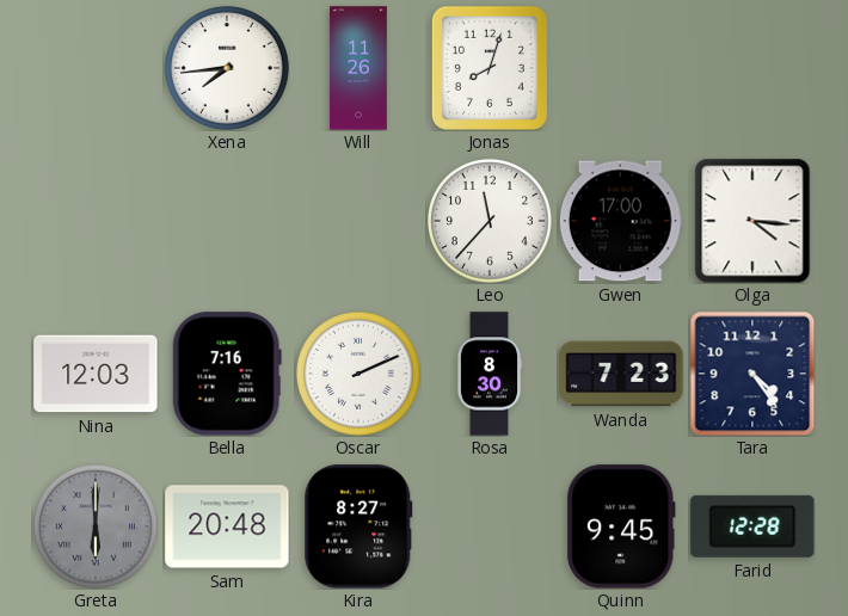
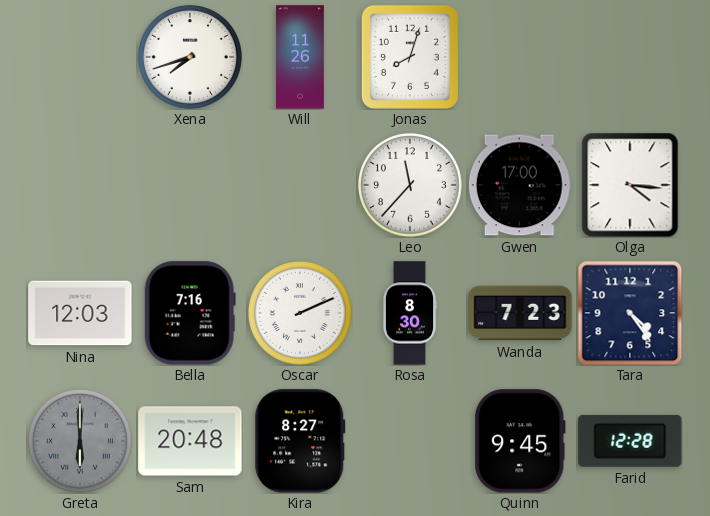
Xena: 7:44 -> 7:42 (190, 57)
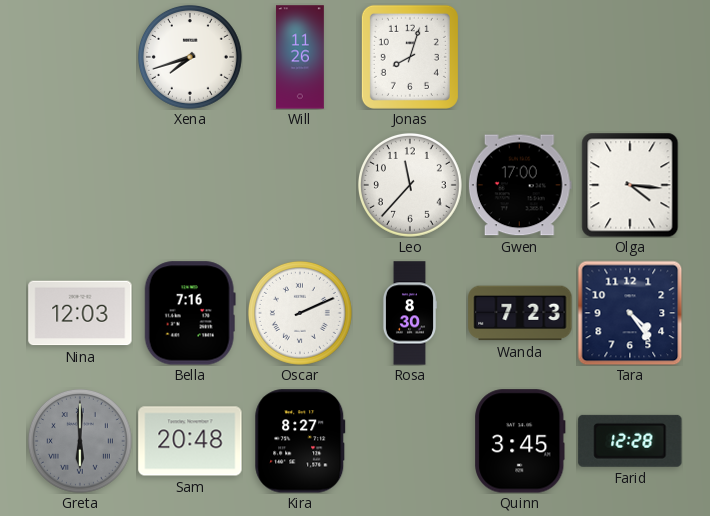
Quinn: 9:45 -> 3:45 (520, 441)
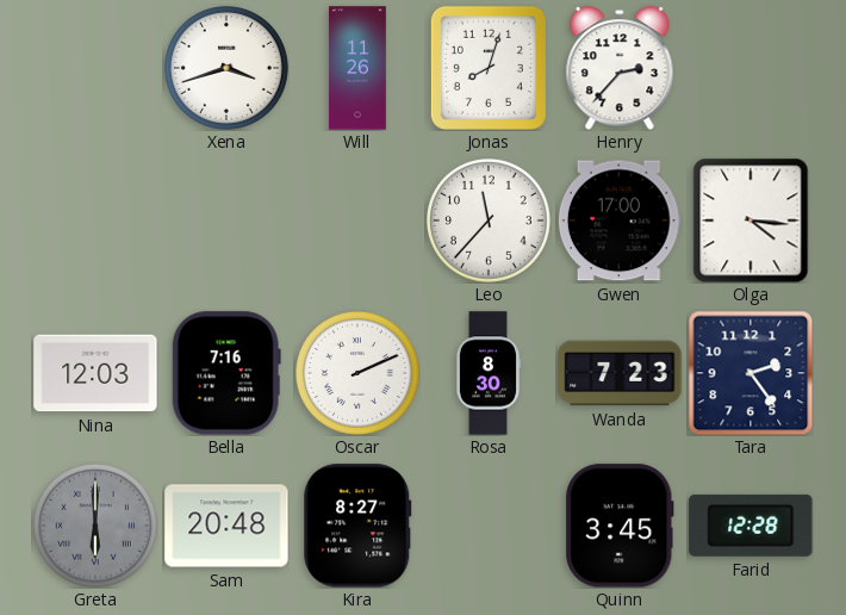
Xena: 7:42 -> 3:42 (226, 68)
Henry: none -> 2:37 (620, 68)
Tara: 4:24 -> 2:24 (751, 373)
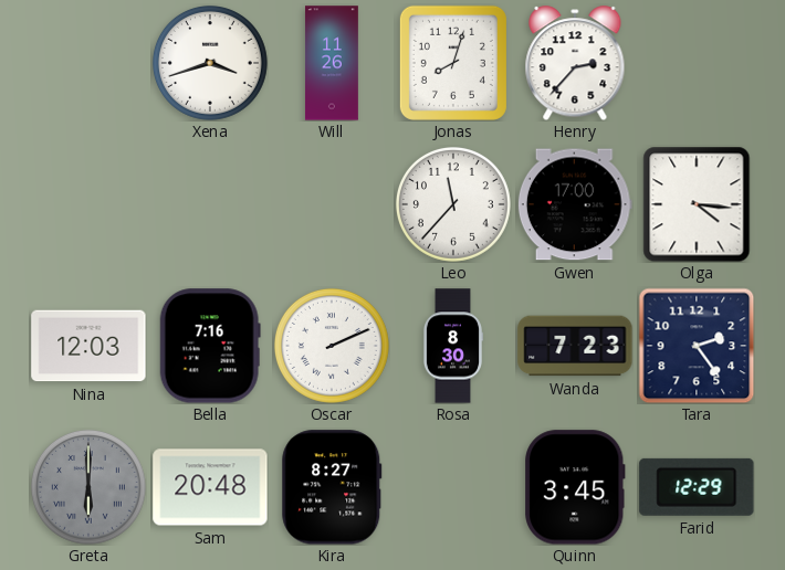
Farid: 12:28 -> 12:29 (697, 487)
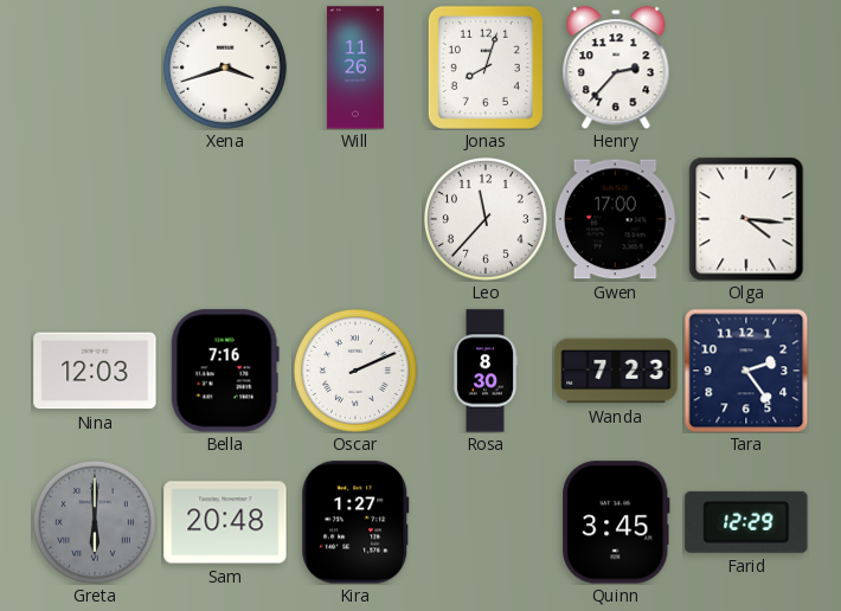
Kira: 8:27 -> 1:27 (355, 522)
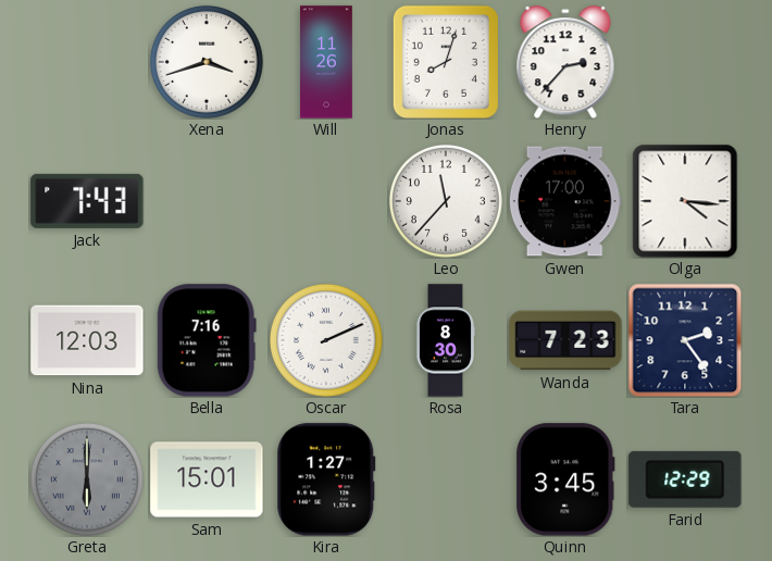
Jack: none -> 7:43 (87, 201)
Sam: 20:48 -> 15:01 (207, 479)
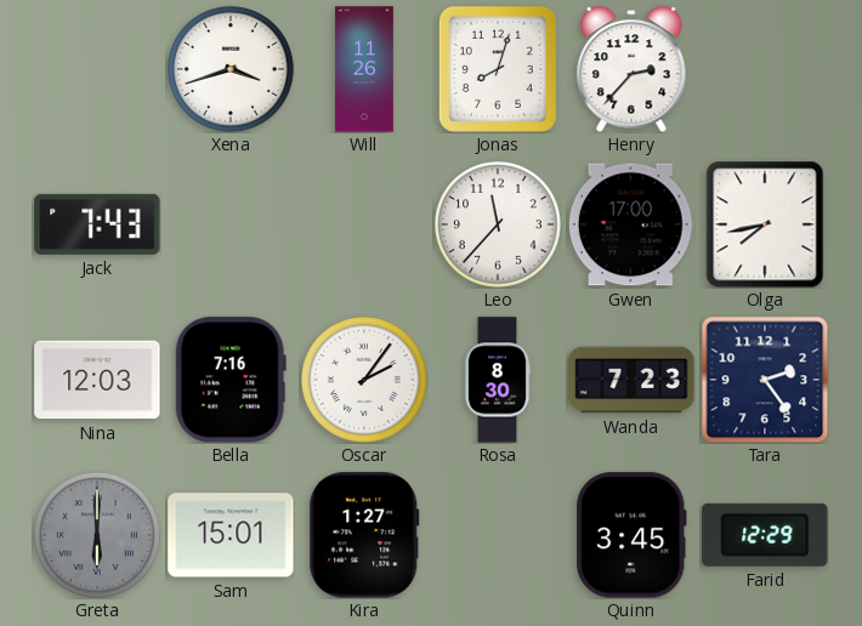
Olga: 4:16 -> 7:43 (765, 224)
Oscar: 2:11 -> 2:06 (364, 380)
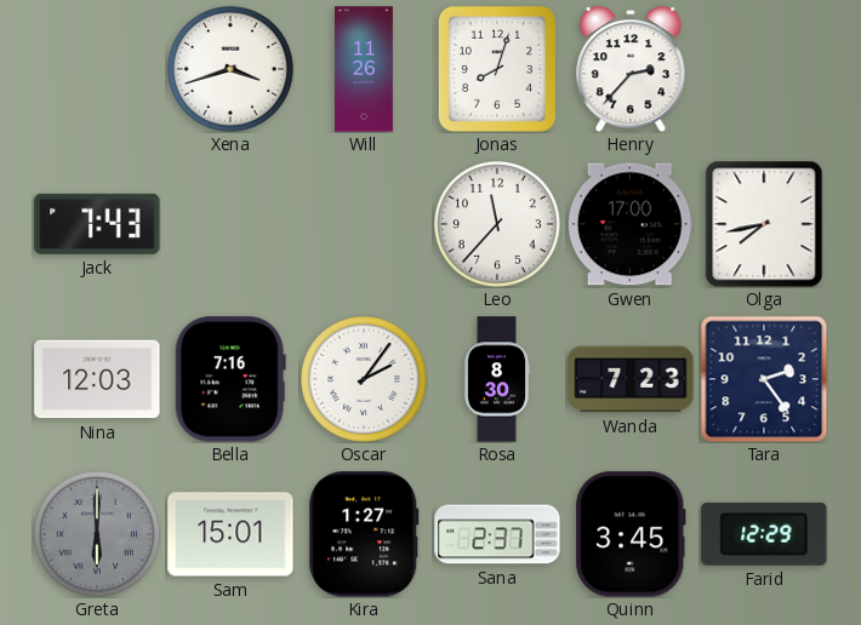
Sana: none -> 2:37 (497, 534)
